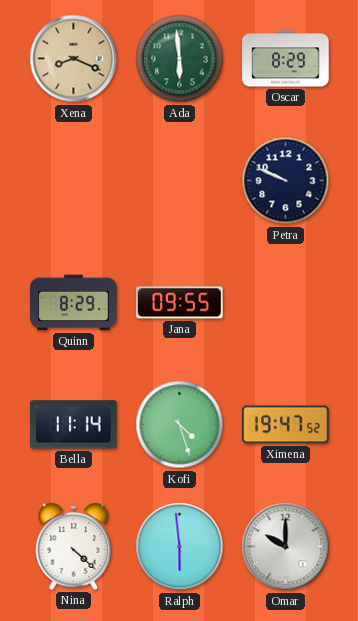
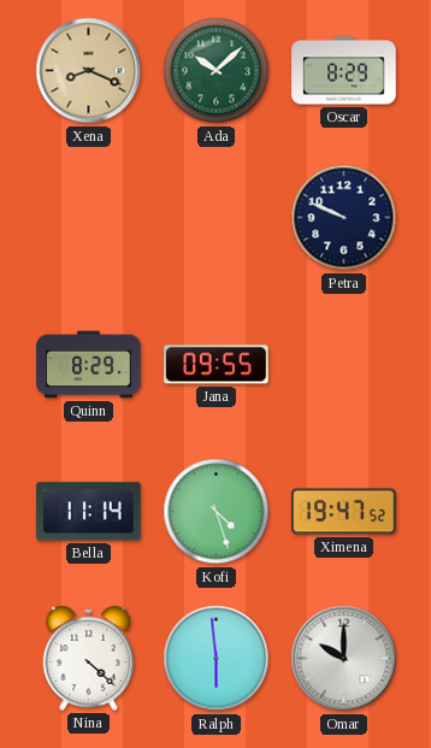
Ada: 5:59 -> 10:08 (217, 71)
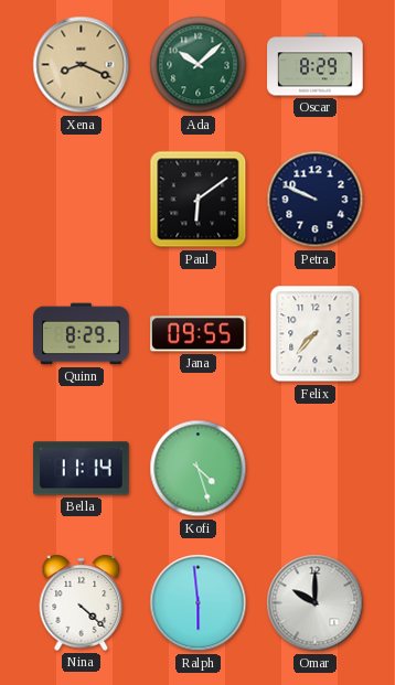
Paul: none -> 6:09 (199, 200)
Felix: none -> 7:37 (316, 334)
Ximena: 19:47 -> none (344, 512)
